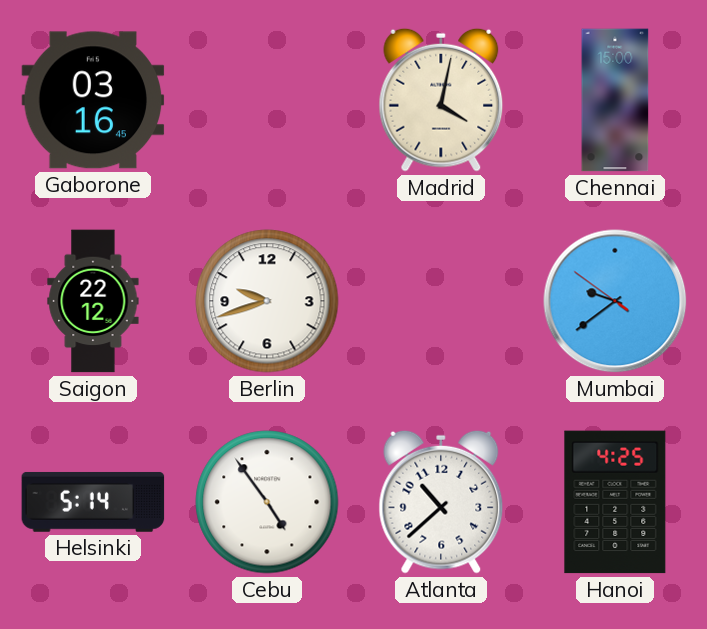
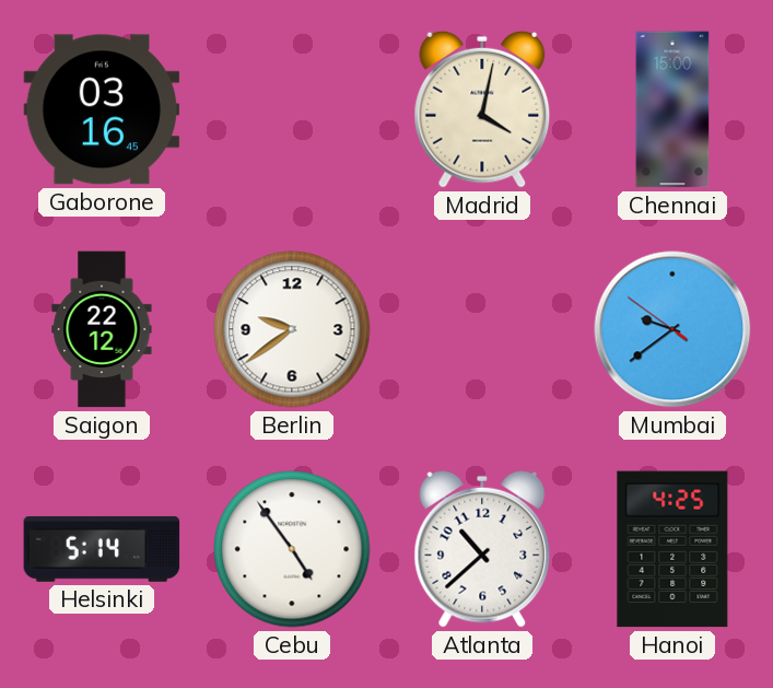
Berlin: 9:42 -> 9:39 (292, 329)
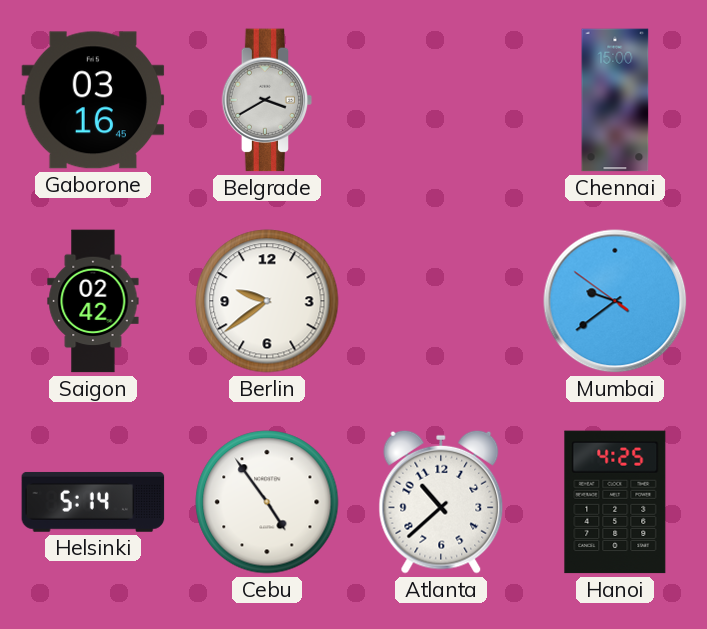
Belgrade: none -> 3:40 (267, 100)
Madrid: 4:02 -> none (482, 109)
Saigon: 22:12 -> 02:42 (93, 301)
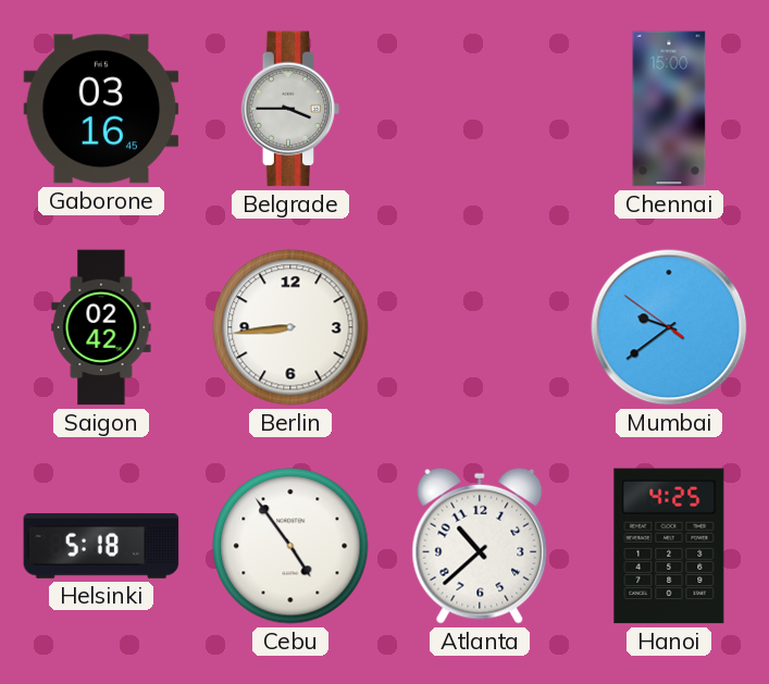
Belgrade: 3:40 -> 3:45 (290, 109)
Berlin: 9:39 -> 8:44 (290, 327)
Helsinki: 5:14 -> 5:18 (101, 546)
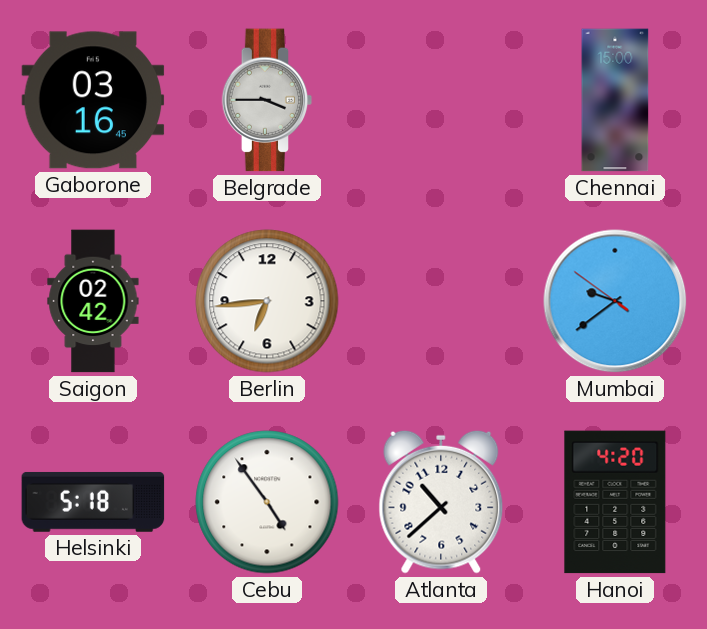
Berlin: 8:44 -> 6:44 (267, 301)
Hanoi: 4:25 -> 4:20 (615, 502)
